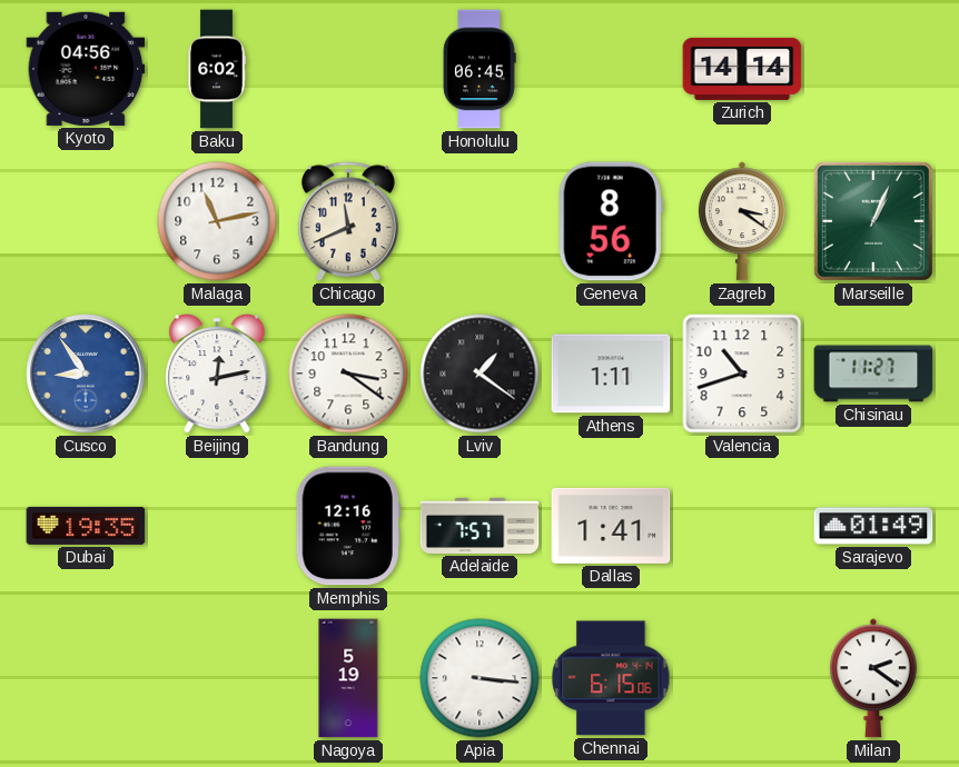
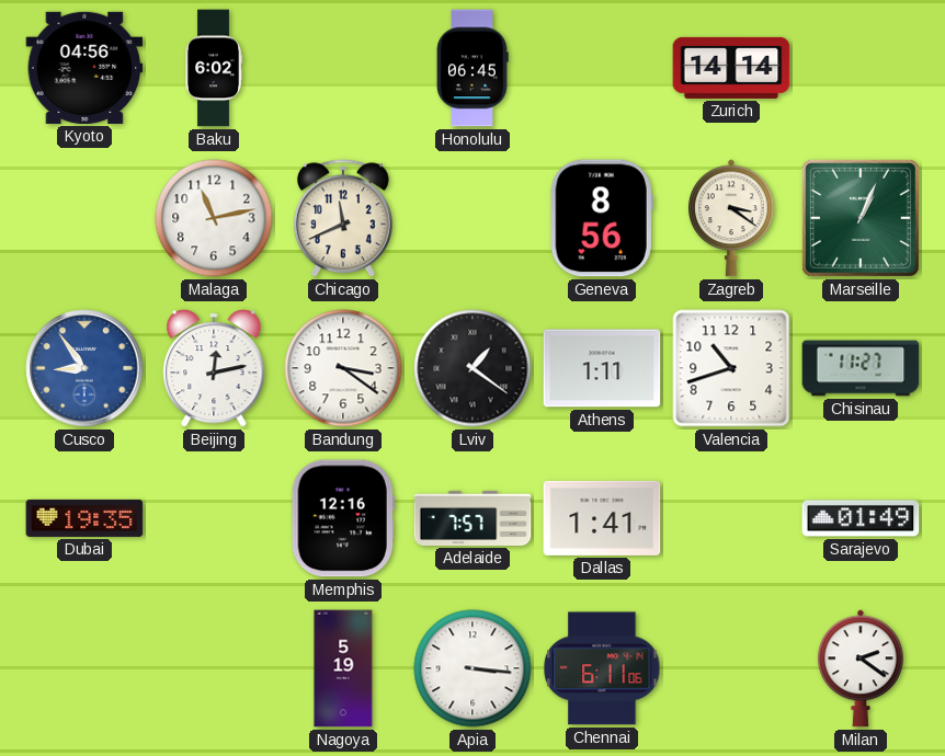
Chennai: 6:15 -> 6:11 (602, 668)
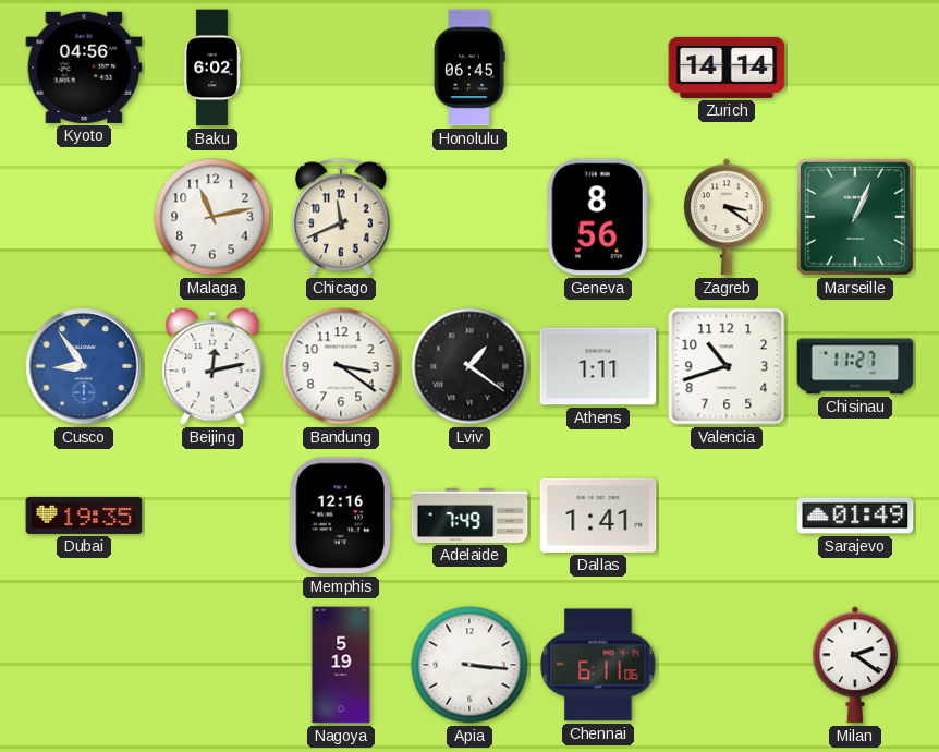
Adelaide: 7:57 -> 7:49 (469, 516)
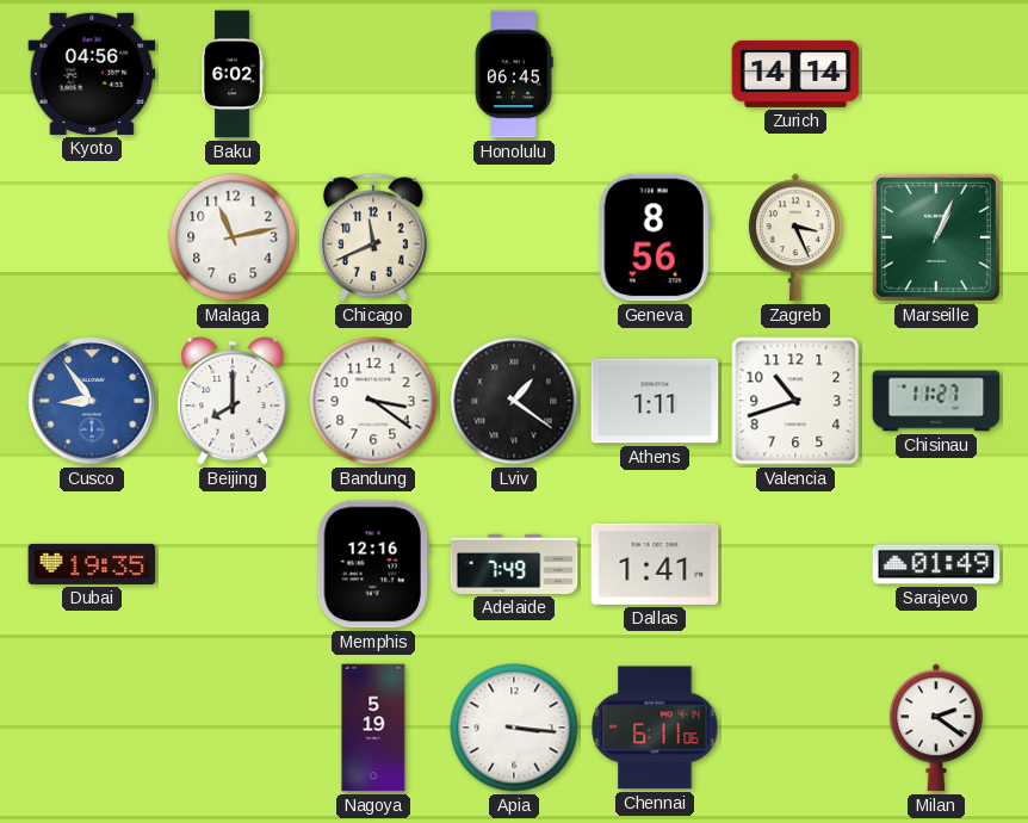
Zagreb: 3:21 -> 3:26 (795, 237)
Beijing: 12:13 -> 8:00 (233, 401)
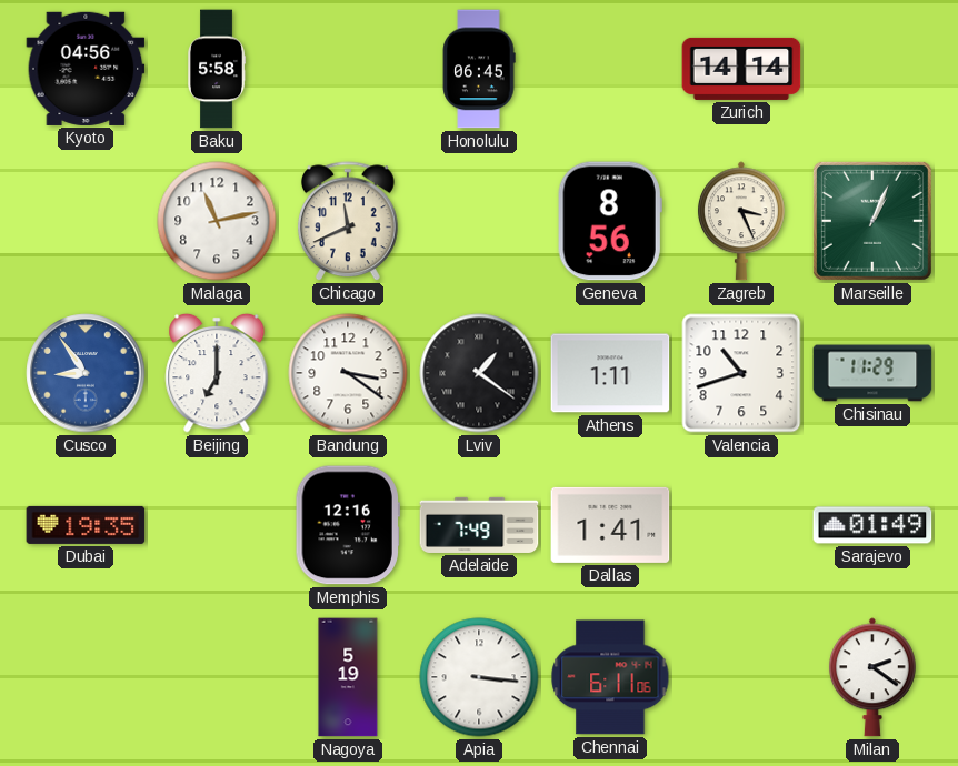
Baku: 6:02 -> 5:58 (218, 69)
Beijing: 8:00 -> 7:00 (217, 373)
Chisinau: 11:27 -> 11:29 (872, 373)
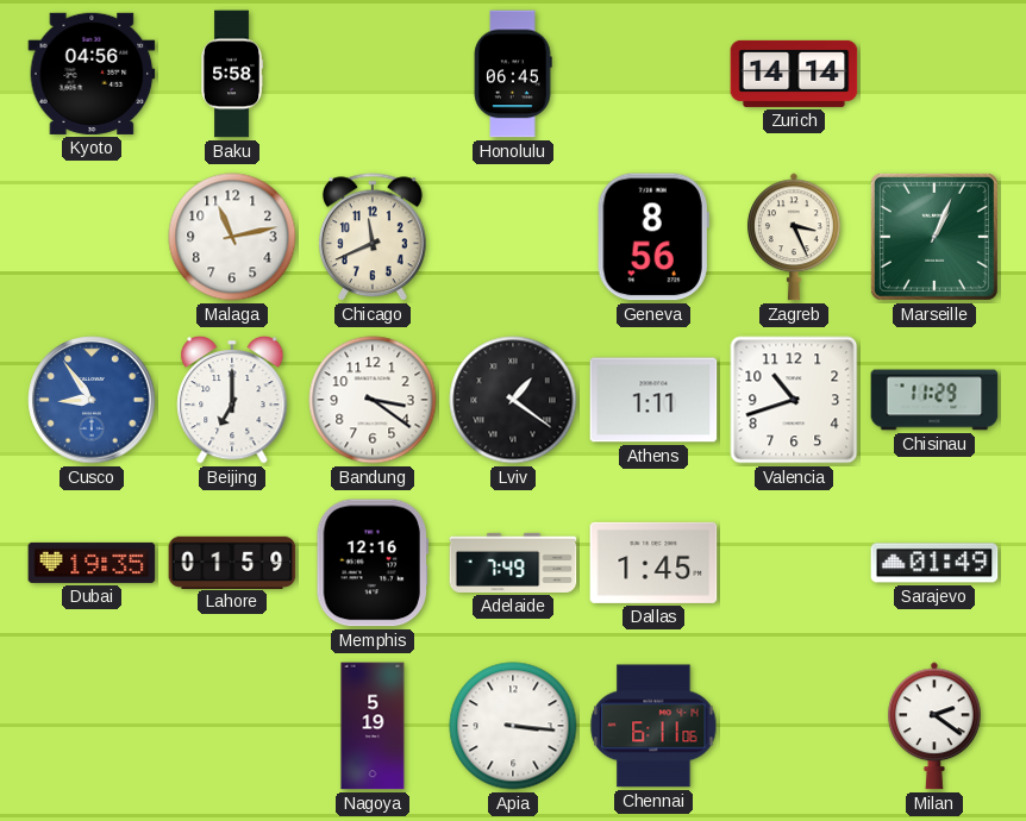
Lahore: none -> 01:59 (232, 562)
Dallas: 1:41 -> 1:45 (653, 563)
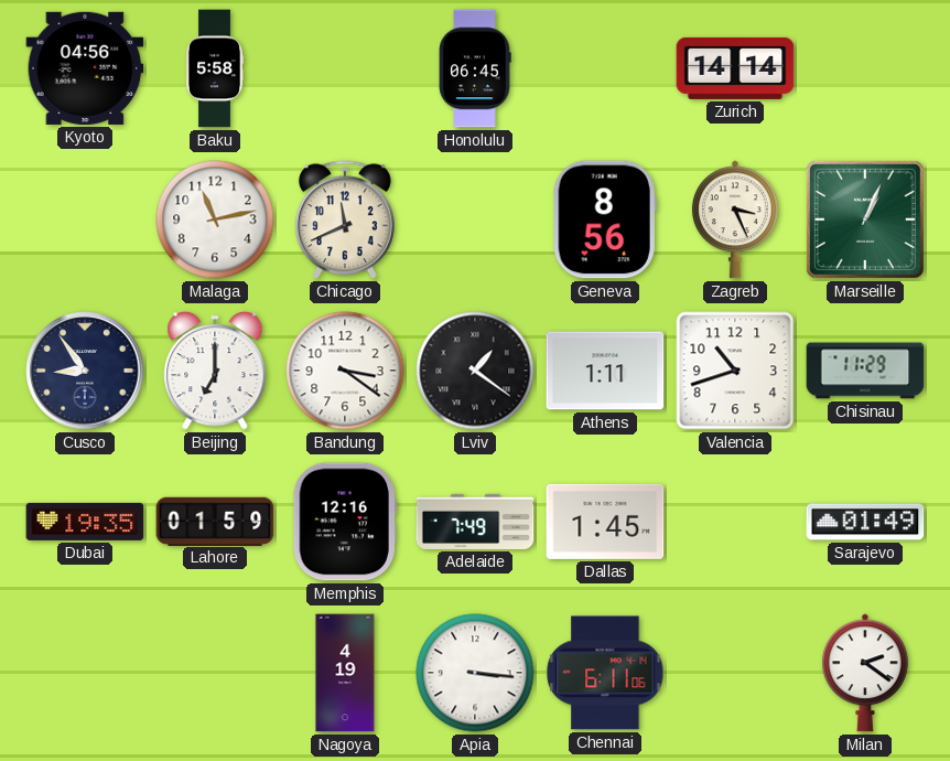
Cusco dial: blue -> navy (85, 371)
Nagoya: 5:19 -> 4:19 (345, 673)
